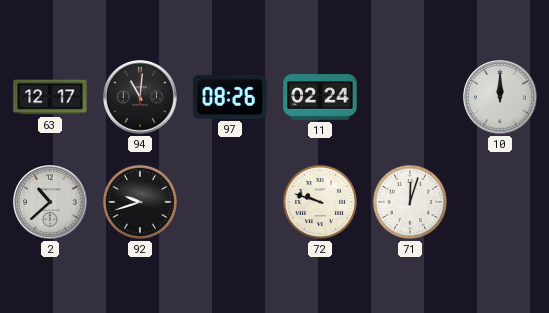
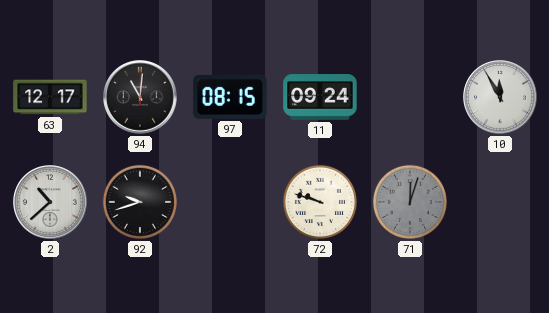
97: 08:26 -> 08:15 (230, 97)
11: 02:24 -> 09:24 (320, 97)
10: 12:00 -> 11:55 (500, 97)
71 dial: white -> grey (410, 202)
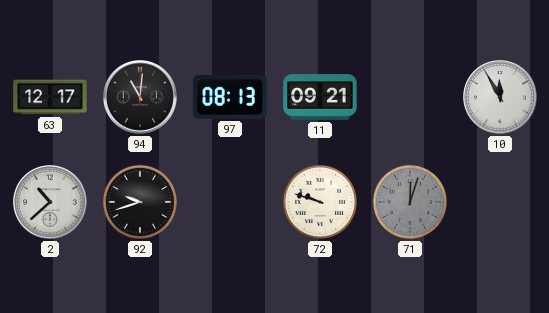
97: 08:15 -> 08:13 (230, 97)
11: 09:24 -> 09:21 (320, 97)
